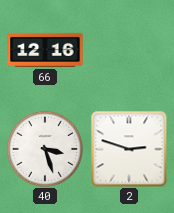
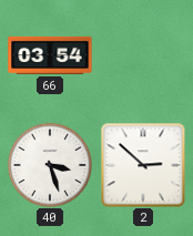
66: 12:16 -> 03:54 (50, 55)
2: 2:48 -> 2:52 (143, 165)
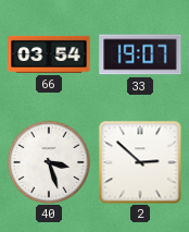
33: none -> 19:07 (140, 54)
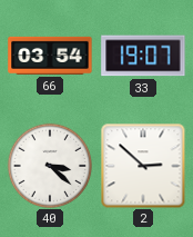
40: 3:27 -> 3:22 (49, 165)
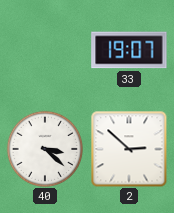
66: 03:54 -> none (50, 56)
